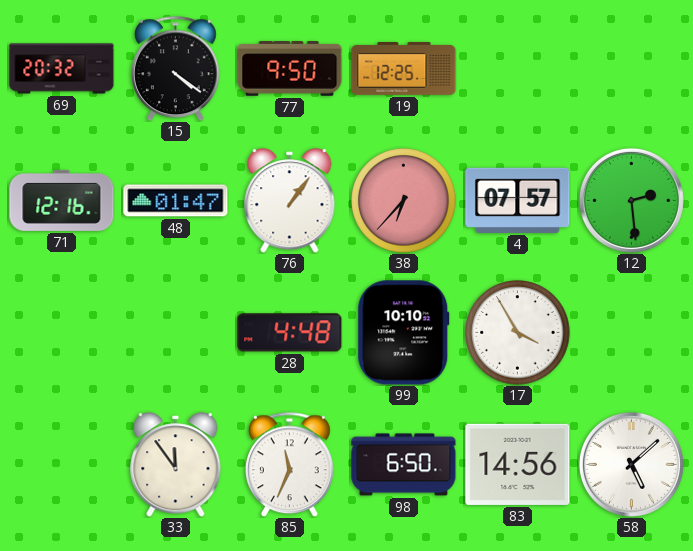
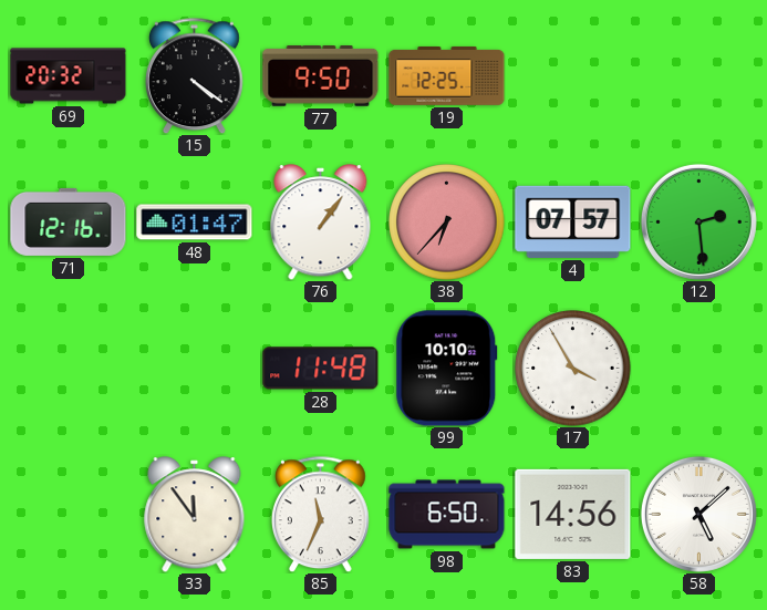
28: 4:48 -> 11:48 (321, 369)
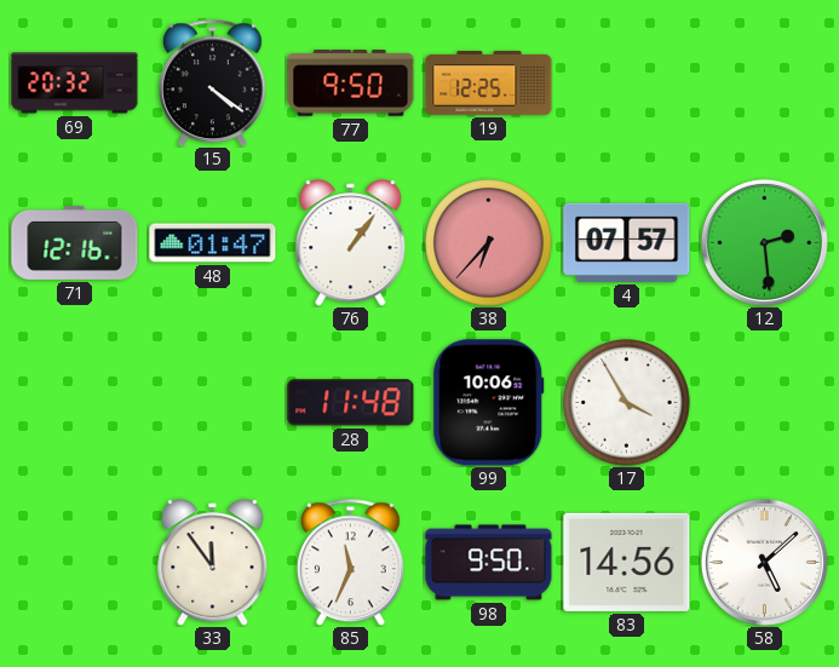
99: 10:10 -> 10:06 (489, 403)
98: 6:50 -> 9:50 (489, 563)
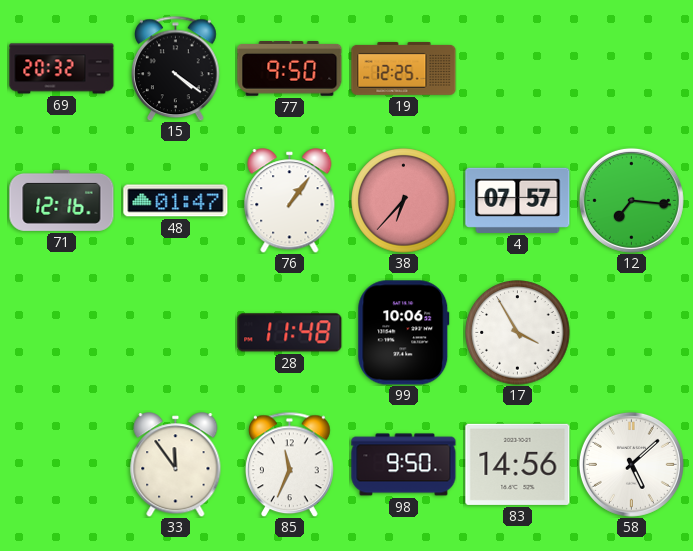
12: 2:29 -> 7:16 (631, 200)
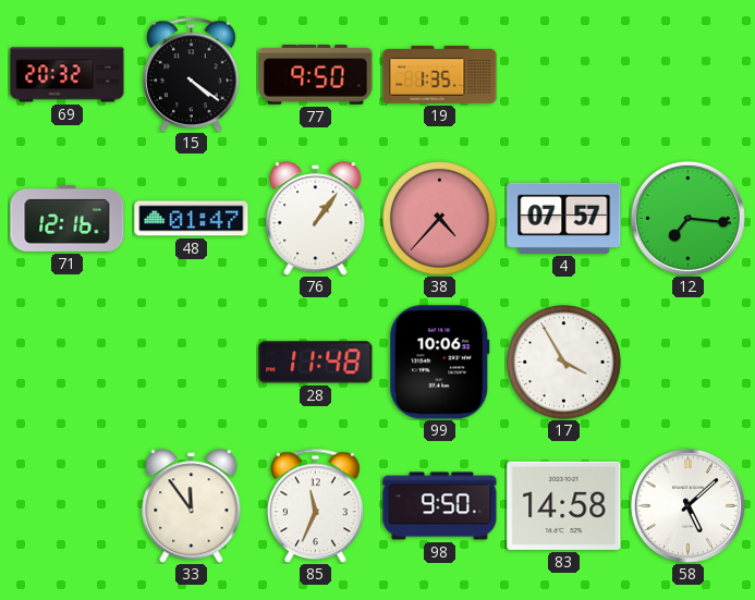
19: 12:25 -> 1:35 (440, 74)
38: 6:37 -> 4:37 (440, 219)
83: 14:56 -> 14:58 (564, 505)
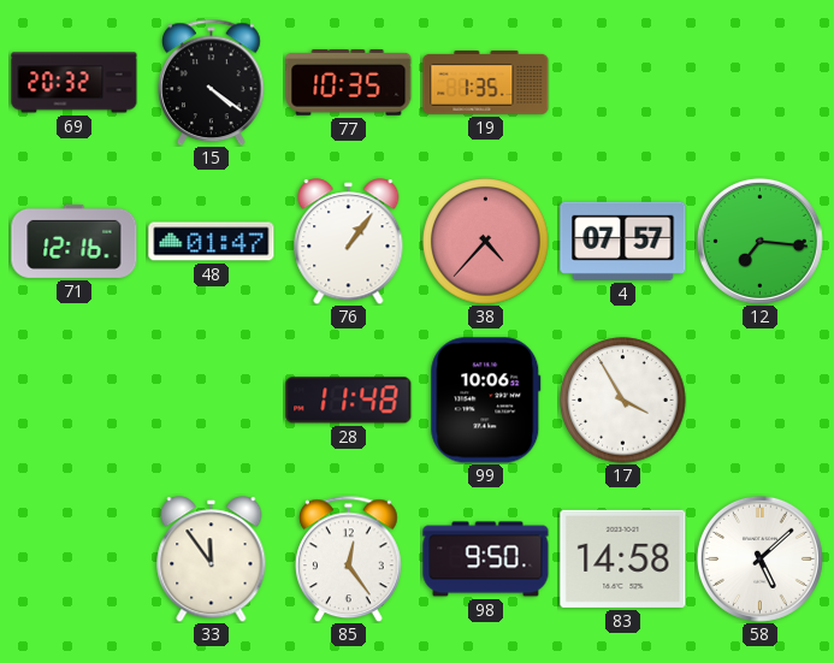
77: 9:50 -> 10:35 (349, 83)
85: 11:34 -> 12:24 (349, 558)
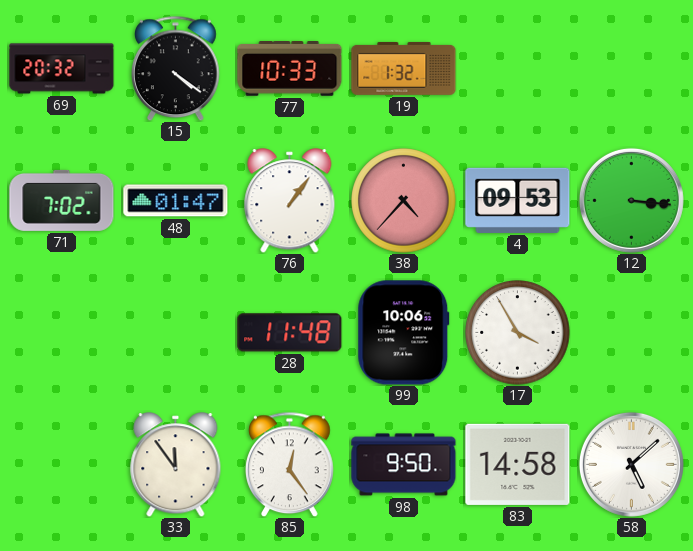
77: 10:35 -> 10:33 (290, 69)
19: 1:35 -> 1:32 (404, 68)
71: 12:16 -> 7:02 (62, 200)
4: 07:57 -> 09:53 (518, 200)
12: 7:16 -> 3:16 (631, 200)
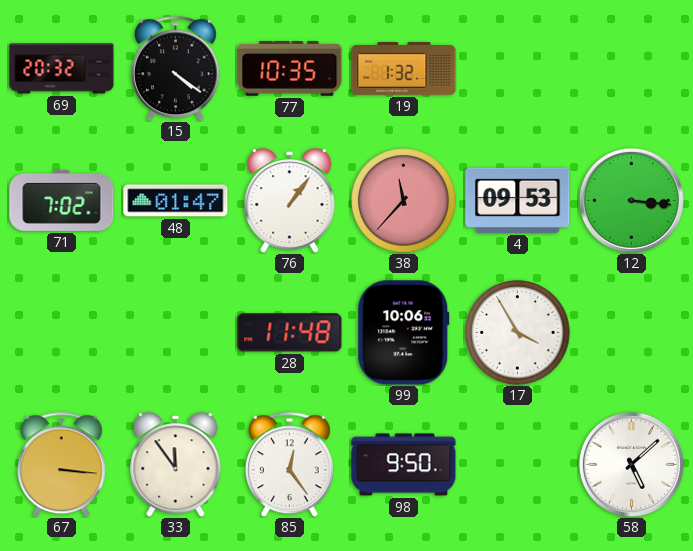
77: 10:33 -> 10:35 (290, 69)
38: 4:37 -> 11:37 (404, 201)
67: none -> 3:16 (62, 464)
83: 14:58 -> none (518, 464)
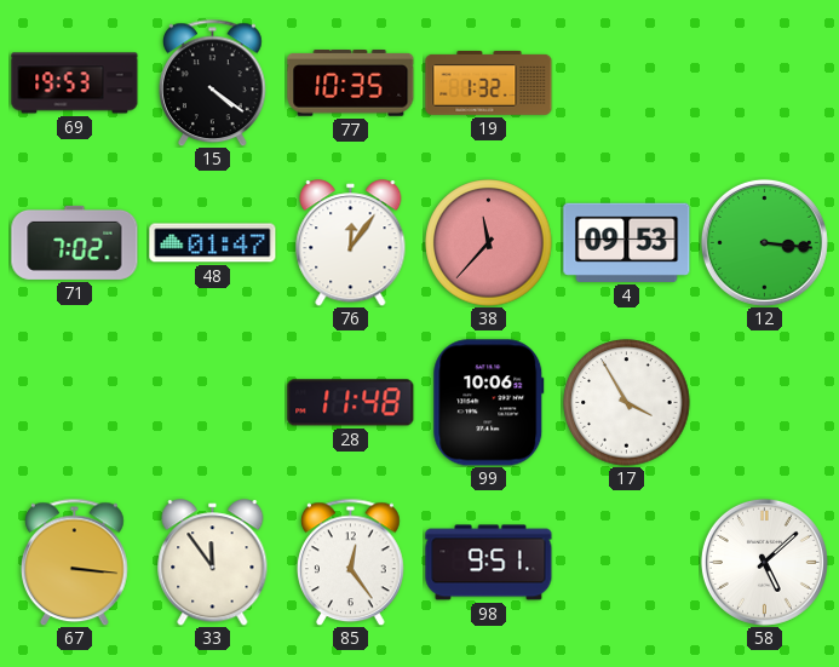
69: 20:32 -> 19:53 (75, 84)
76: 1:06 -> 12:06 (351, 243)
98: 9:50 -> 9:51 (489, 563)
